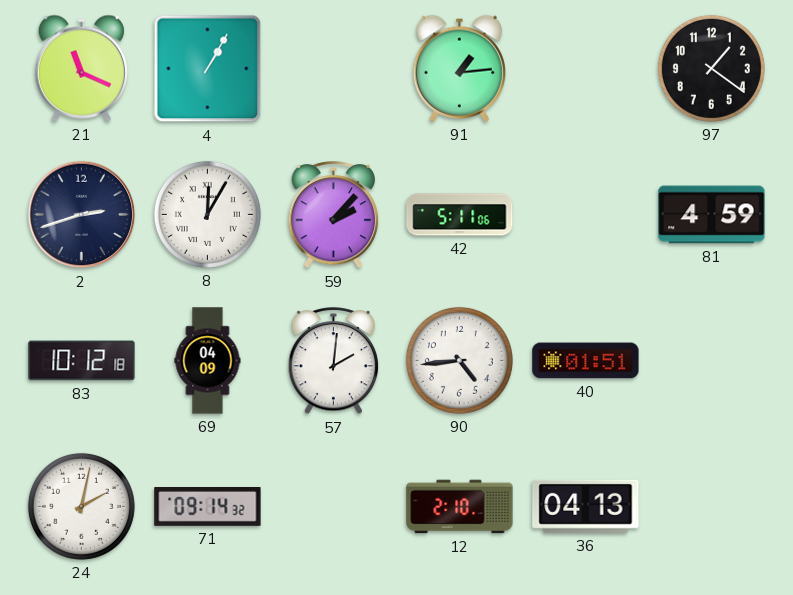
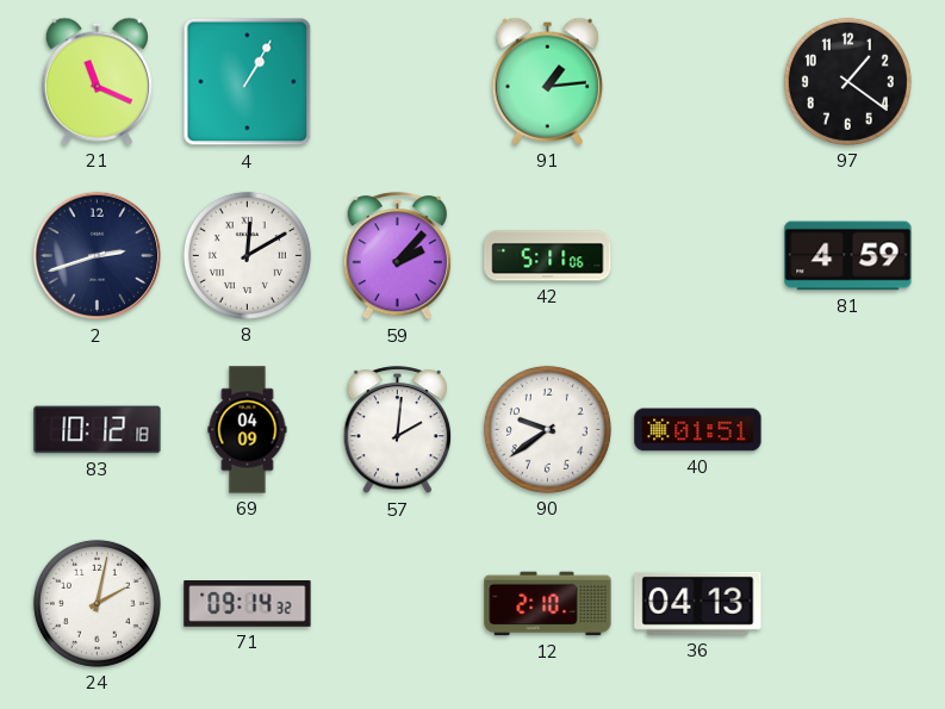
8: 12:05 -> 12:10 (247, 255)
90: 4:44 -> 9:39 (547, 429)
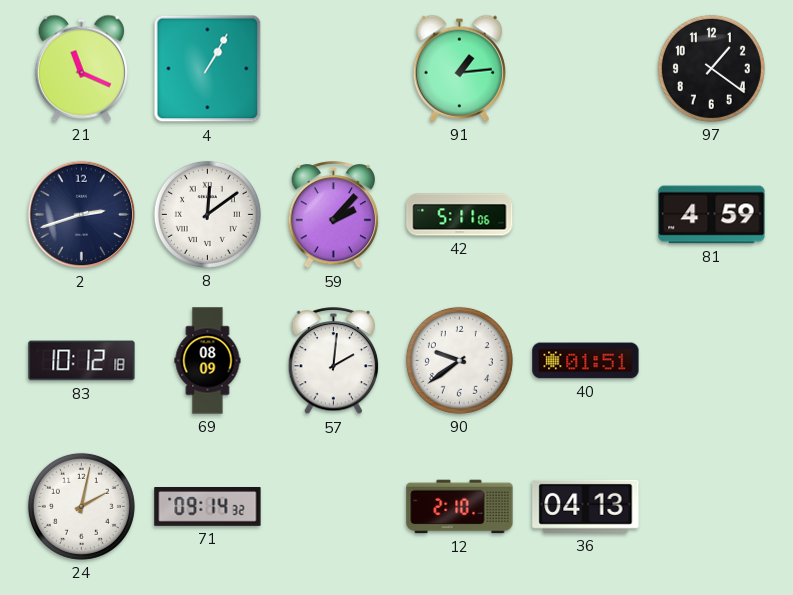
8: 12:10 -> 12:09 (207, 214)
69: 04:09 -> 08:09 (208, 361)
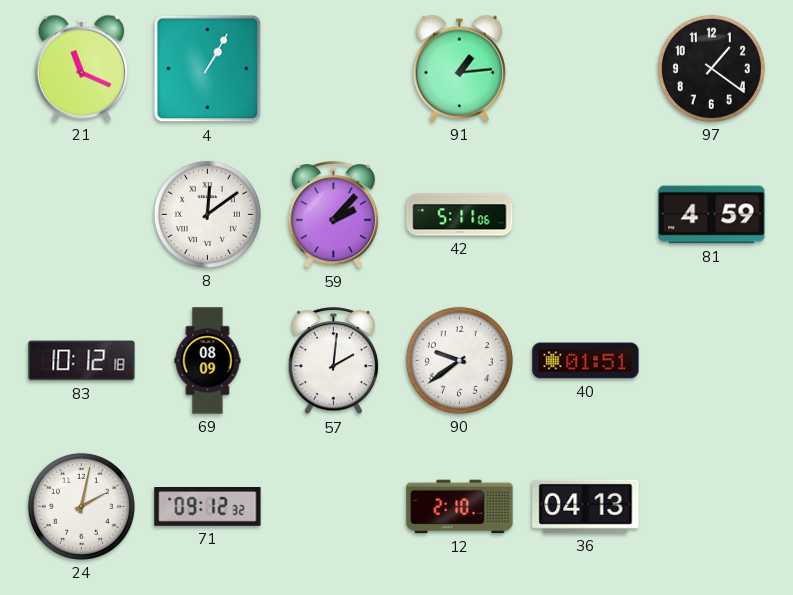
2: 2:42 -> none (82, 215)
71: 09:14 -> 09:12 (208, 507)
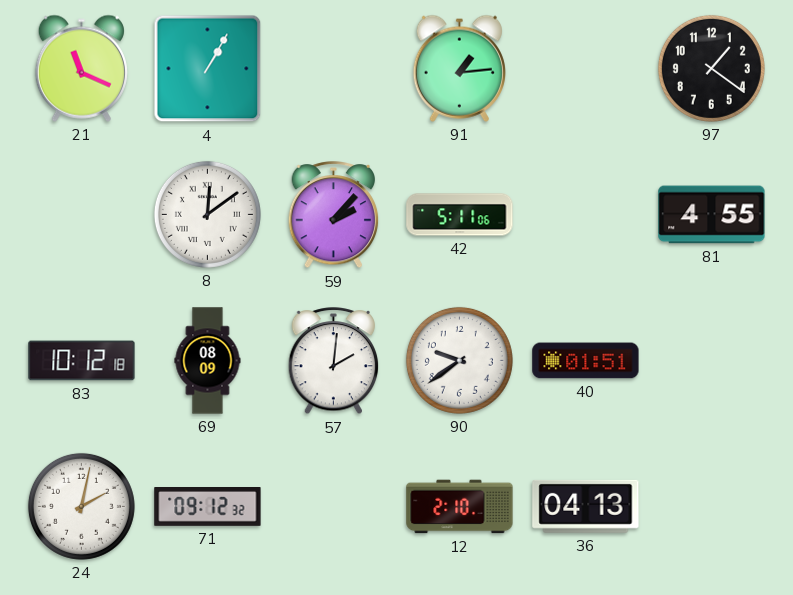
81: 4:59 -> 4:55 (712, 215)
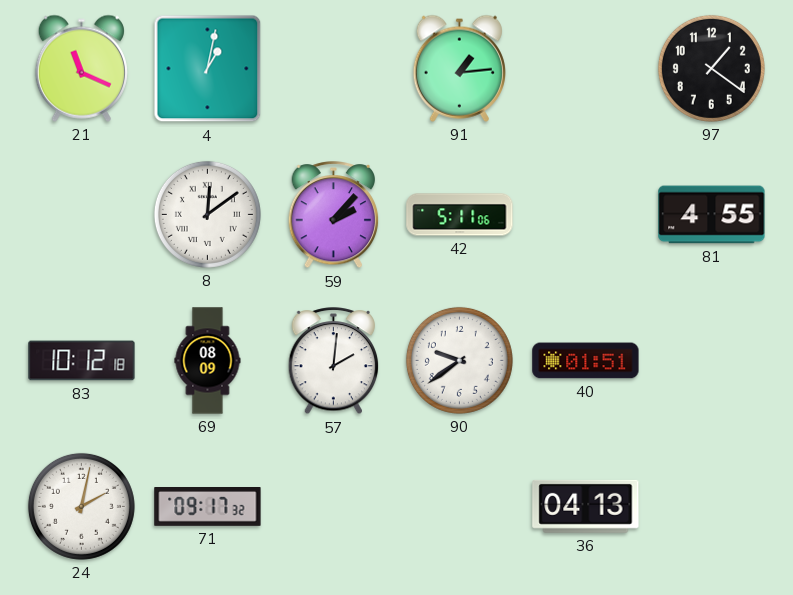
4: 1:05 -> 1:02 (208, 69)
71: 09:12 -> 09:17 (208, 507)
12: 2:10 -> none (460, 507)
